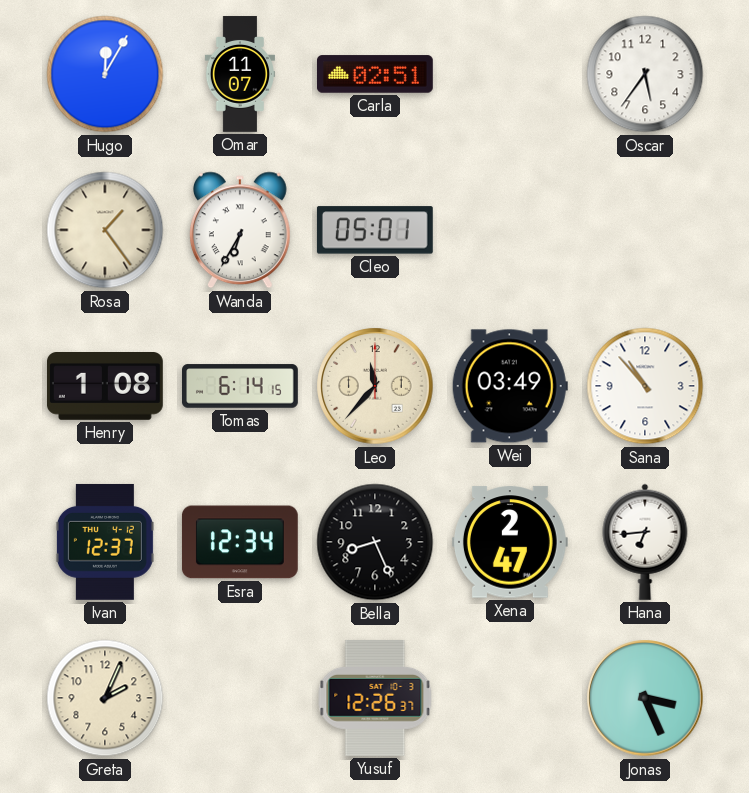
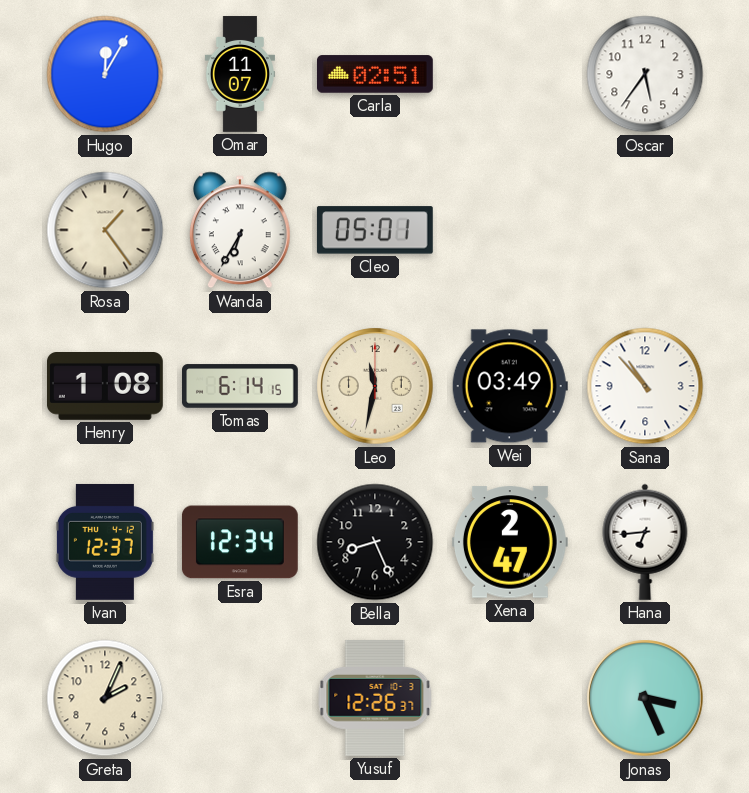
Leo: 11:37 -> 11:32 (375, 386)
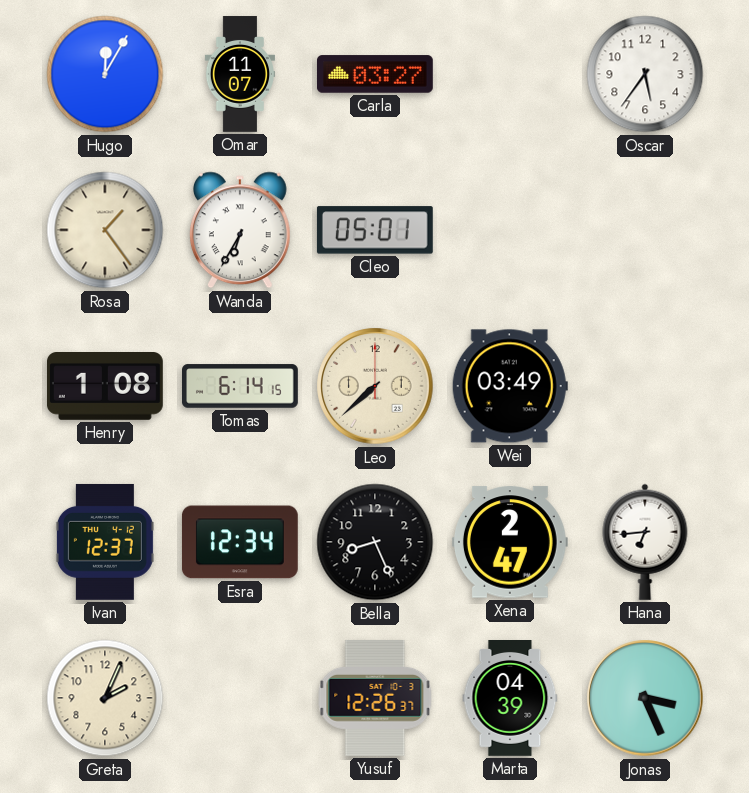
Carla: 02:51 -> 03:27 (376, 74)
Leo: 11:32 -> 7:38 (375, 386)
Sana: 10:53 -> none (645, 386)
Marta: none -> 04:39 (510, 699)
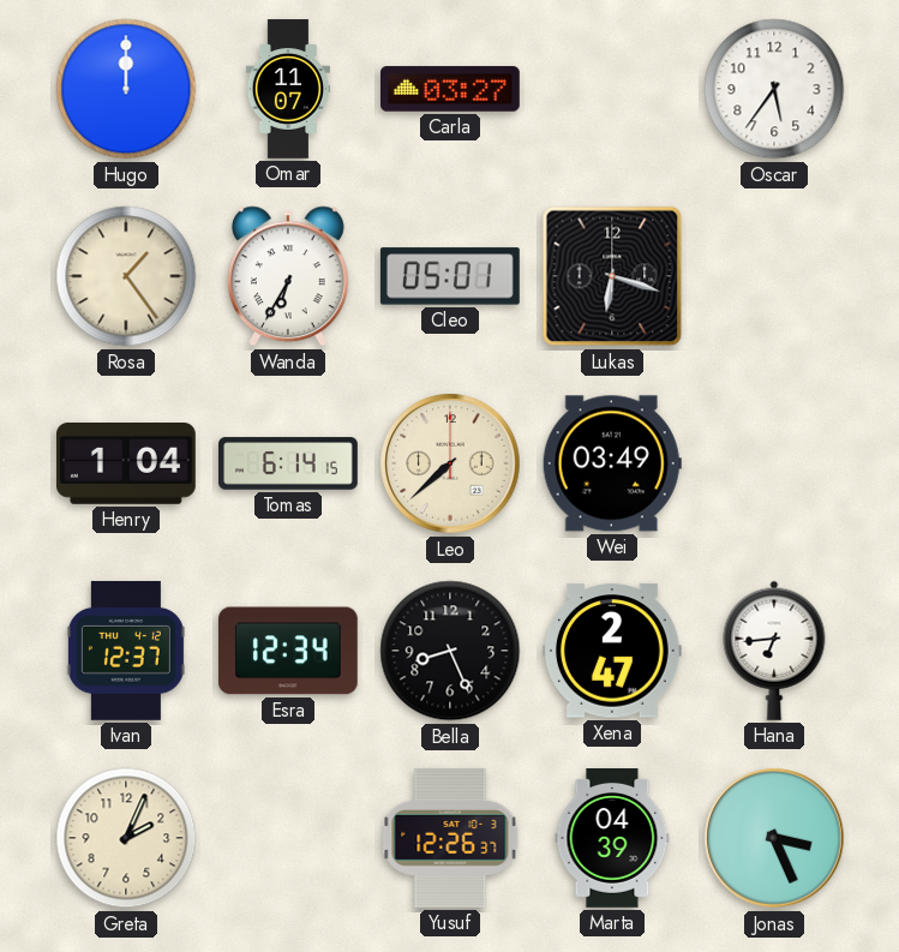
Hugo: 12:05 -> 12:00 (126, 89)
Lukas: none -> 6:18 (612, 276)
Henry: 1:08 -> 1:04 (127, 465)
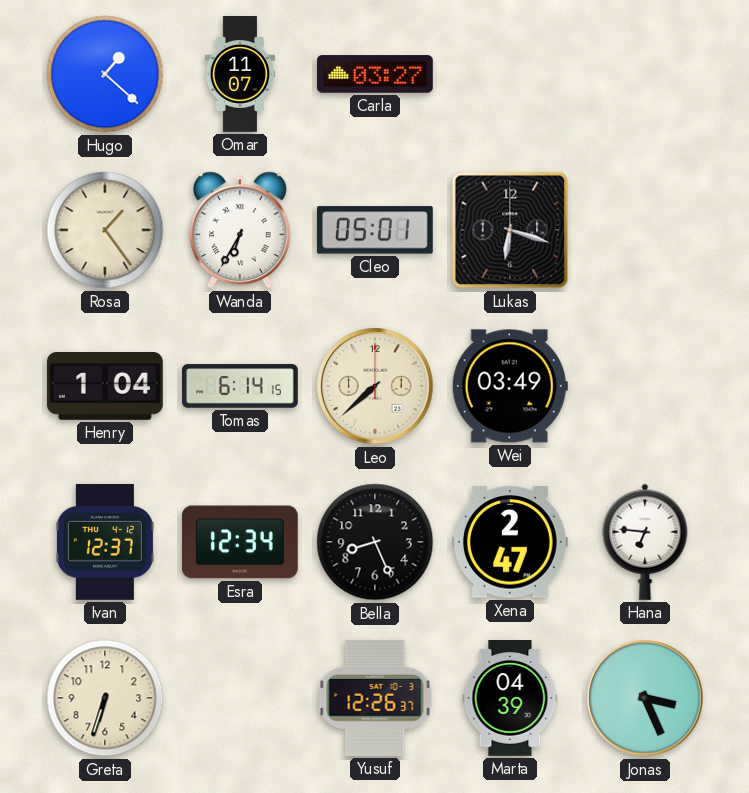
Hugo: 12:00 -> 1:22 (105, 74)
Oscar: 5:36 -> none (774, 89)
Hana: 6:44 -> 6:46 (645, 542)
Greta: 2:04 -> 6:33 (105, 698)
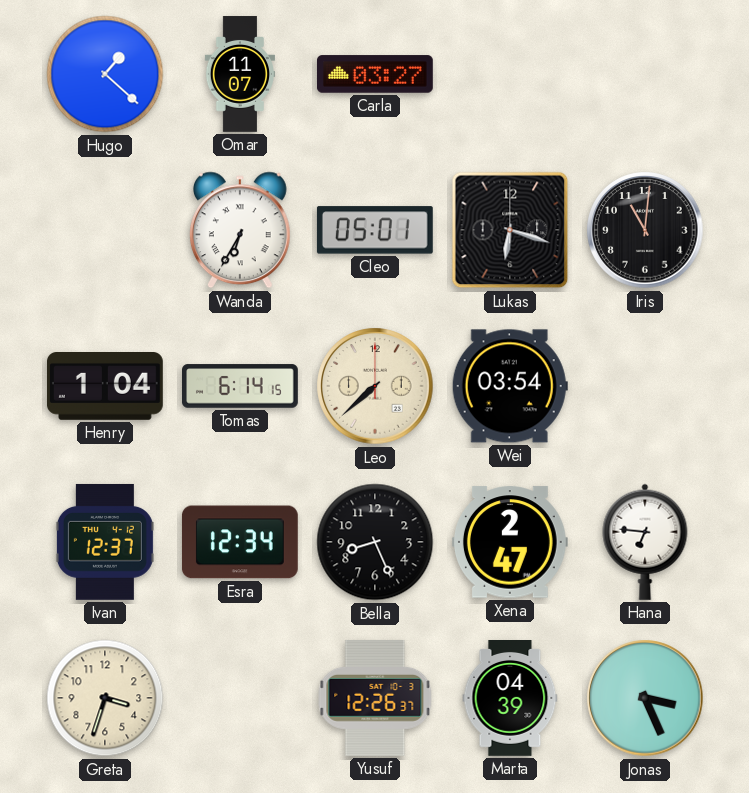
Rosa: 1:24 -> none (105, 230)
Iris: none -> 11:01 (645, 230)
Wei: 03:49 -> 03:54 (510, 386)
Greta: 6:33 -> 3:33 (105, 698)
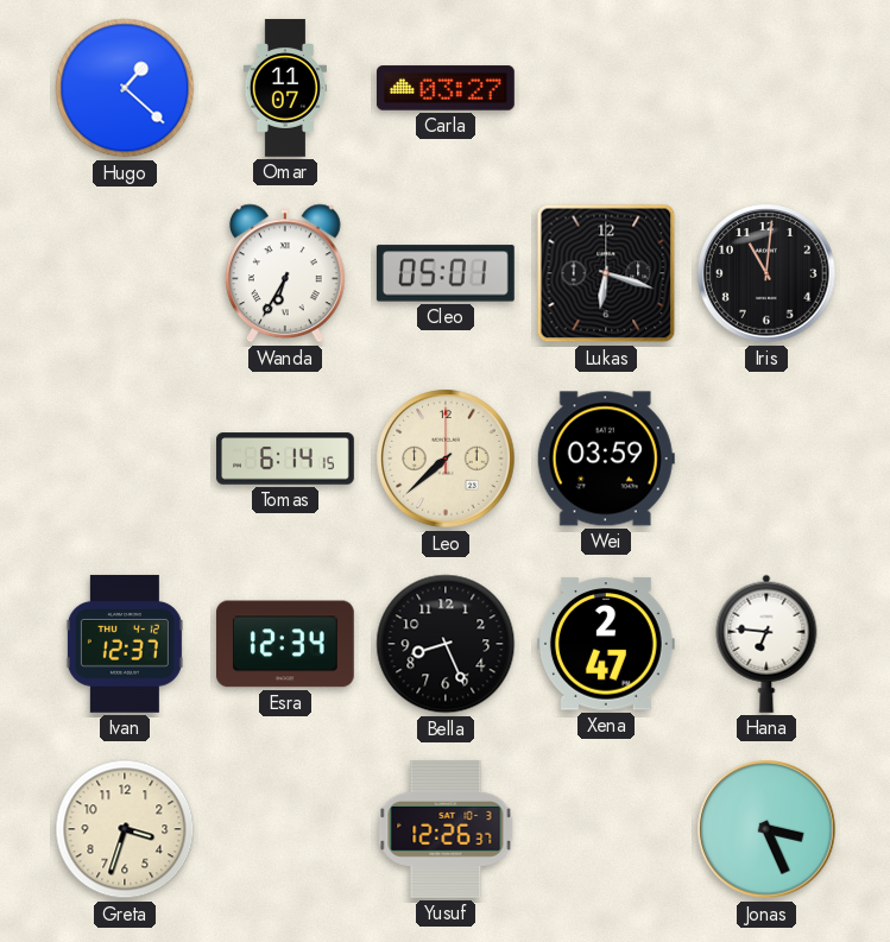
Henry: 1:04 -> none (106, 387)
Wei: 03:54 -> 03:59 (606, 459)
Marta: 04:39 -> none (510, 699)
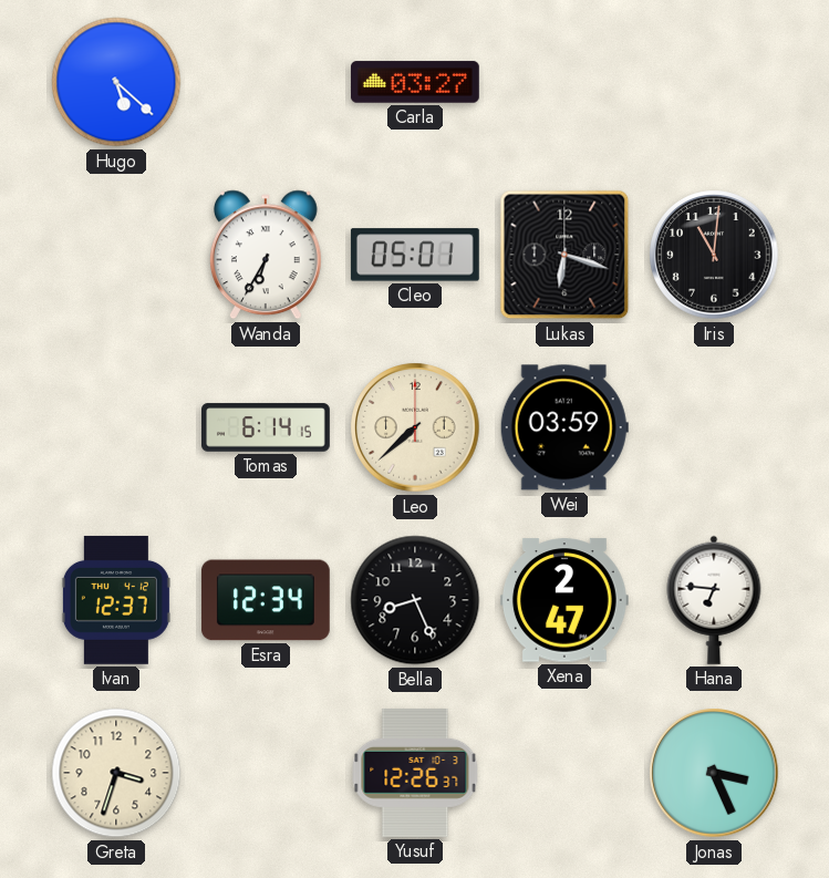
Hugo: 1:22 -> 5:22 (116, 82)
Omar: 11:07 -> none (284, 88)
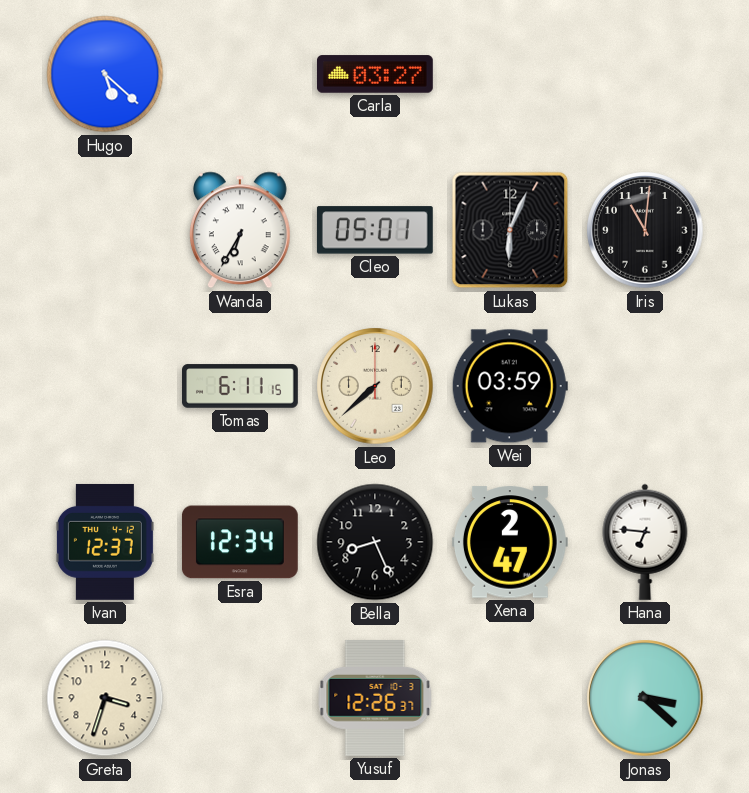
Lukas: 6:18 -> 6:04 (510, 230)
Tomas: 6:14 -> 6:11 (241, 386)
Jonas: 3:26 -> 3:22 (645, 698)
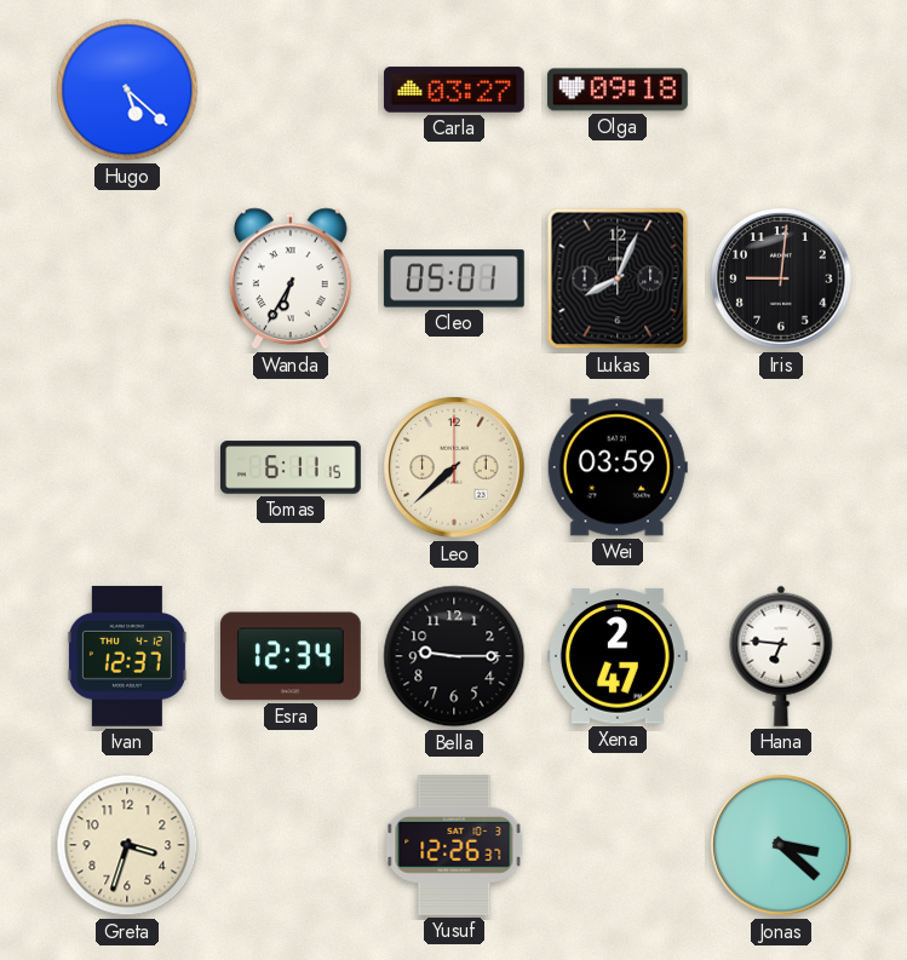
Olga: none -> 09:18 (618, 90)
Lukas: 6:04 -> 8:04 (618, 278)
Iris: 11:01 -> 9:01 (781, 278)
Bella: 8:26 -> 9:15 (454, 656)
